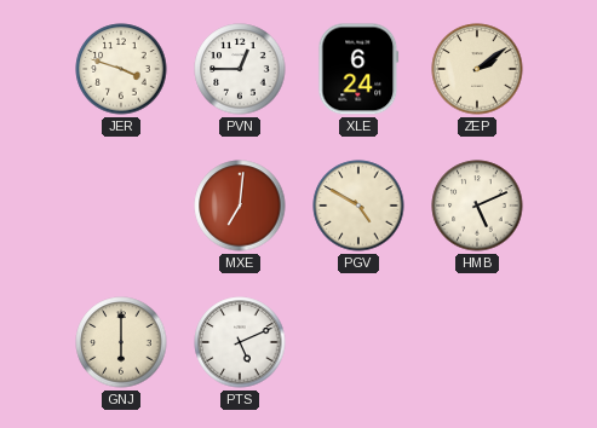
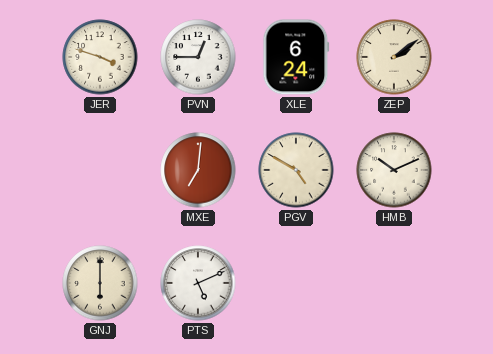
HMB: 5:11 -> 10:11 (394, 170)
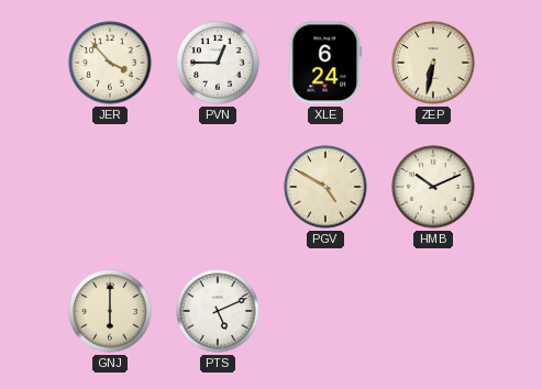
JER: 3:48 -> 3:53 (110, 63)
ZEP: 2:09 -> 6:32 (433, 63)
MXE: 7:01 -> none (198, 170)
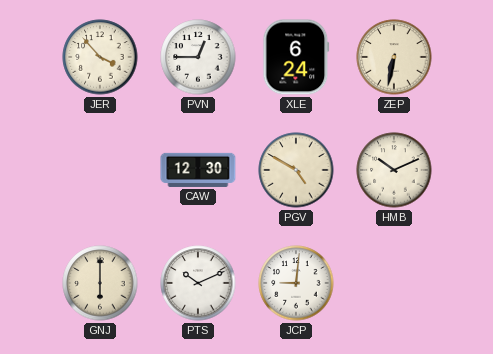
CAW: none -> 12:30 (198, 170)
PTS: 5:11 -> 10:11 (198, 283)
JCP: none -> 9:01 (296, 283)
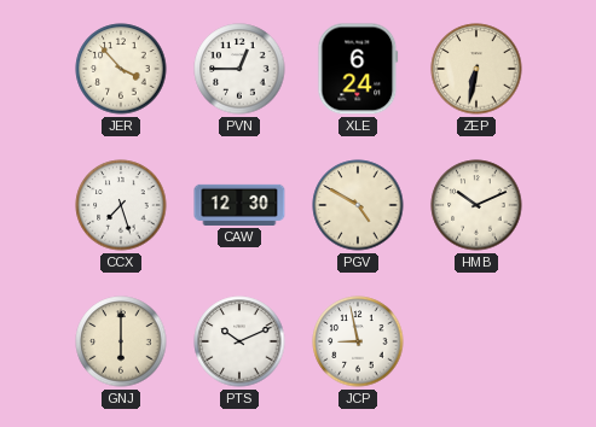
CCX: none -> 7:27 (121, 205)
JCP: 9:01 -> 8:58 (358, 341)
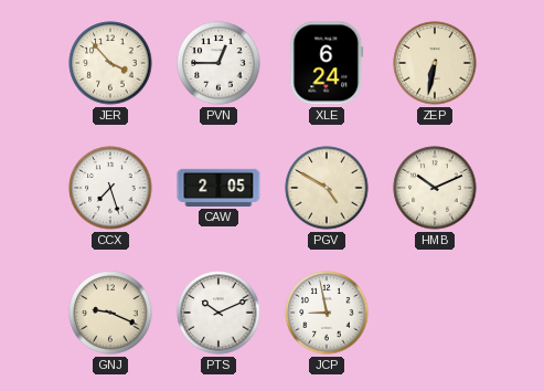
CAW: 12:30 -> 2:05 (218, 188)
GNJ: 6:00 -> 9:19 (110, 313)
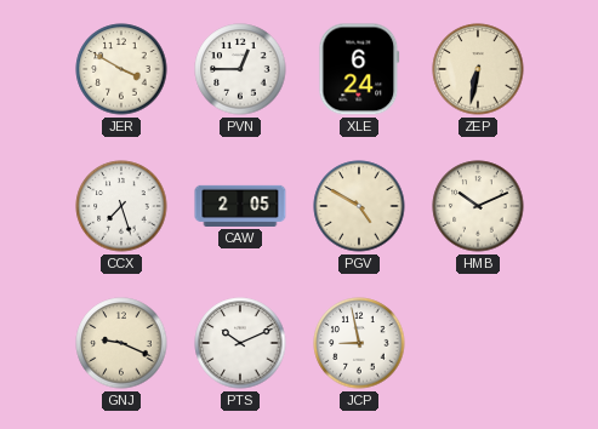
JER: 3:53 -> 3:50 (121, 69)
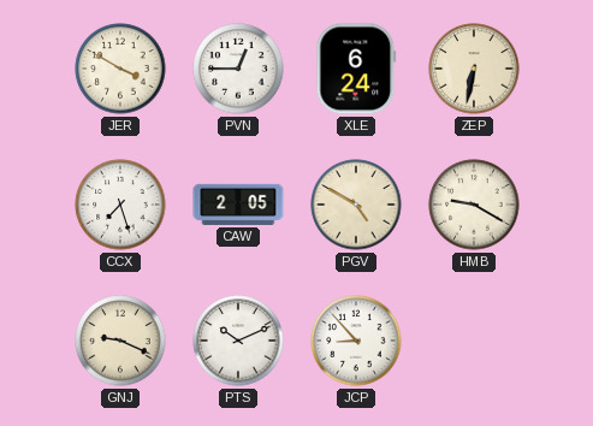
HMB: 10:11 -> 9:20 (474, 205)
JCP: 8:58 -> 8:53 (356, 341)
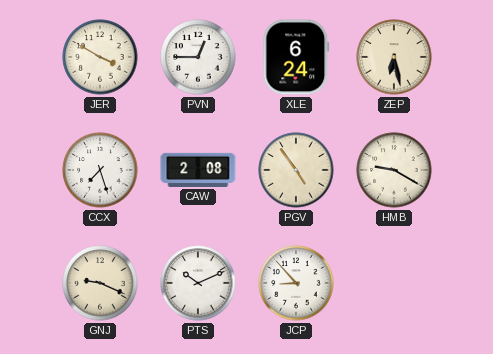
ZEP: 6:32 -> 6:28 (394, 57)
CAW: 2:05 -> 2:08 (198, 170)
PGV: 4:50 -> 4:54 (296, 170)
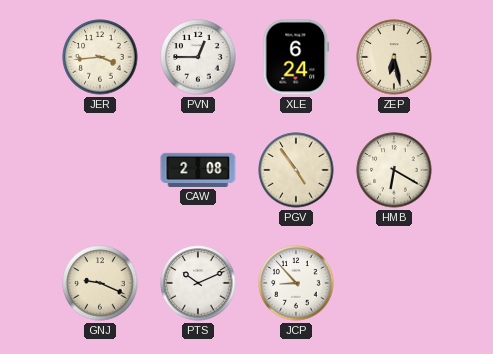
JER: 3:50 -> 3:44 (100, 57)
CCX: 7:27 -> none (100, 170)
HMB: 9:20 -> 6:20 (394, 170)
